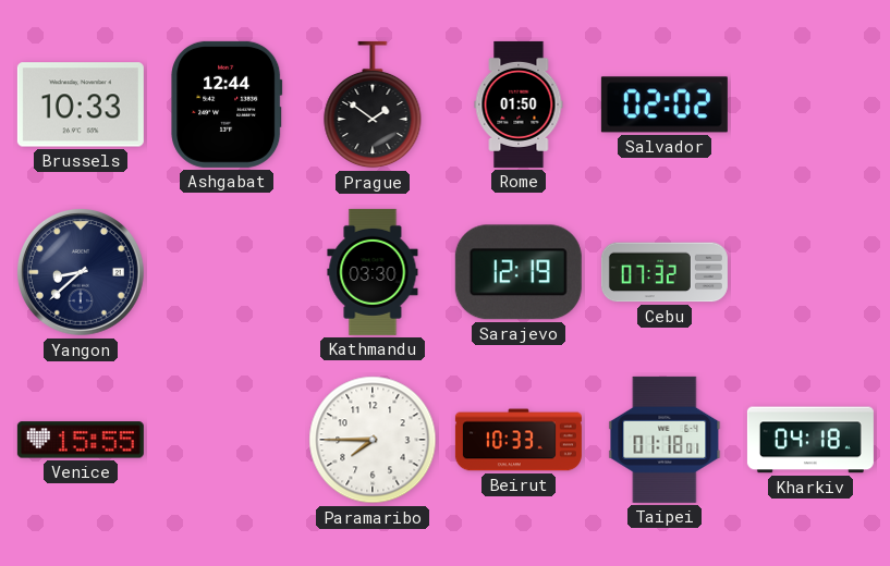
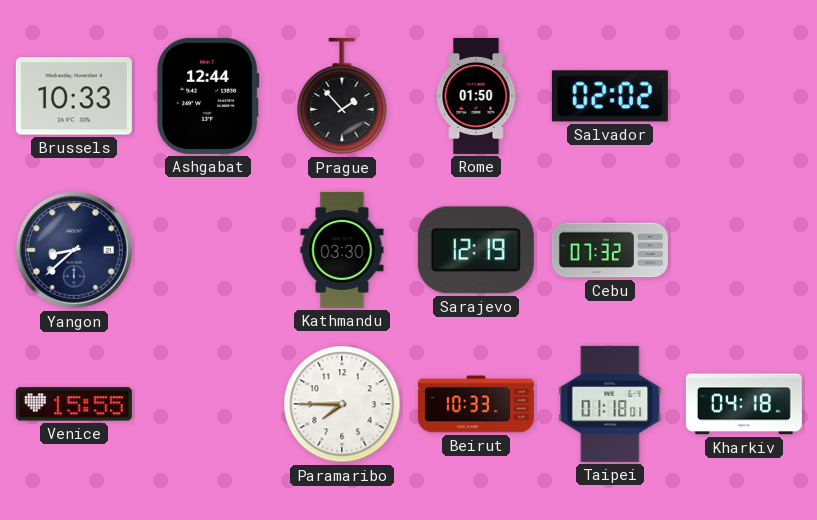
Prague: 1:51 -> 1:53 (342, 96)
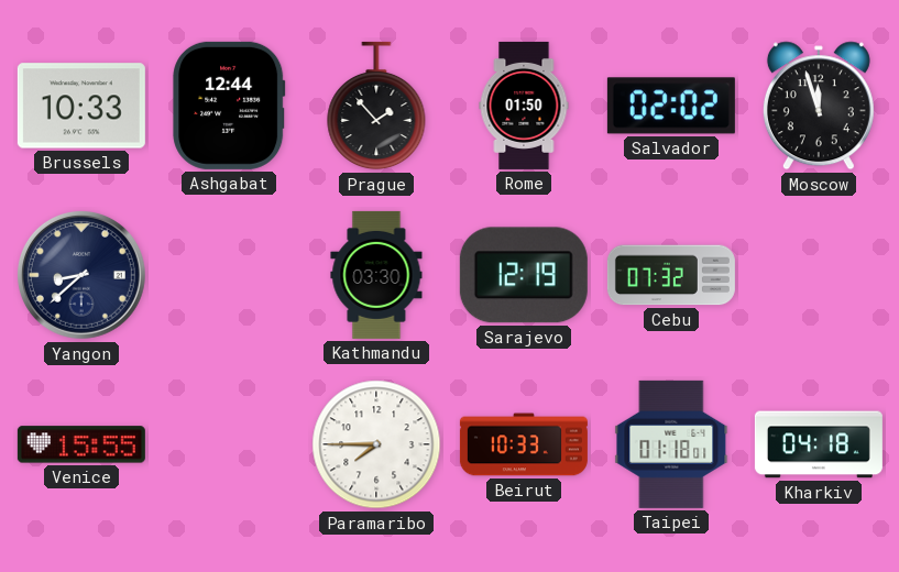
Moscow: none -> 11:57 (819, 106)
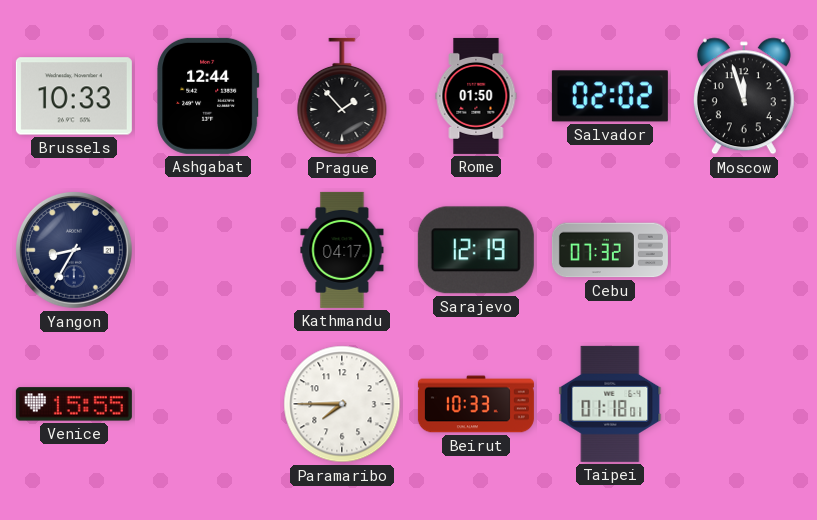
Yangon: 8:38 -> 8:35 (74, 250)
Kathmandu: 03:30 -> 04:17 (342, 250)
Kharkiv: 04:18 -> none (819, 444)
